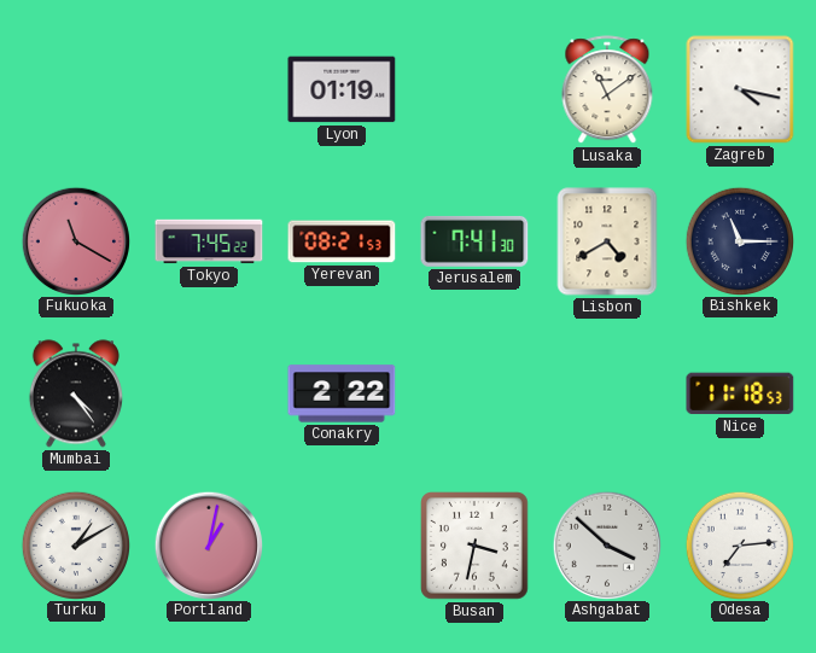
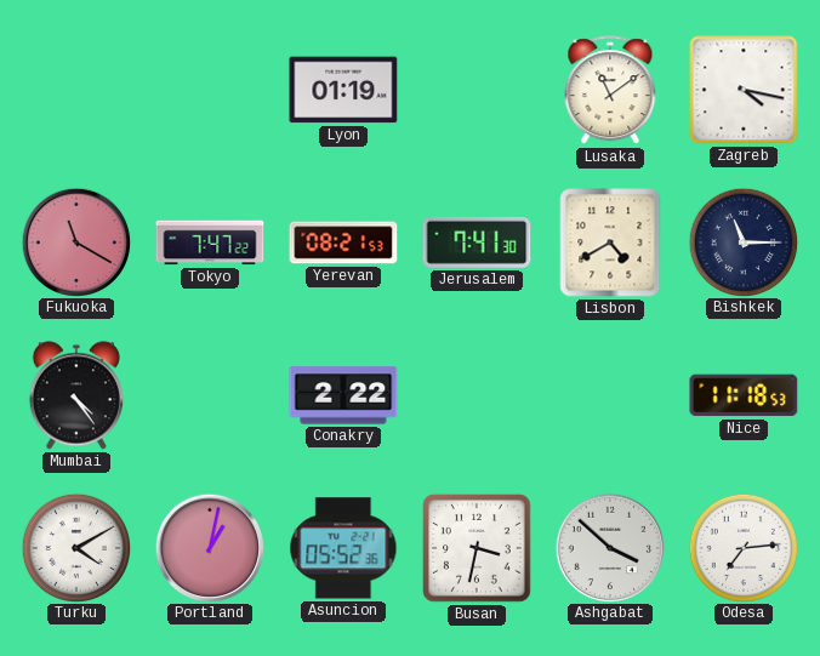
Tokyo: 7:45 -> 7:47 (210, 243)
Turku: 1:10 -> 4:10 (75, 547)
Asuncion: none -> 05:52 (343, 548)
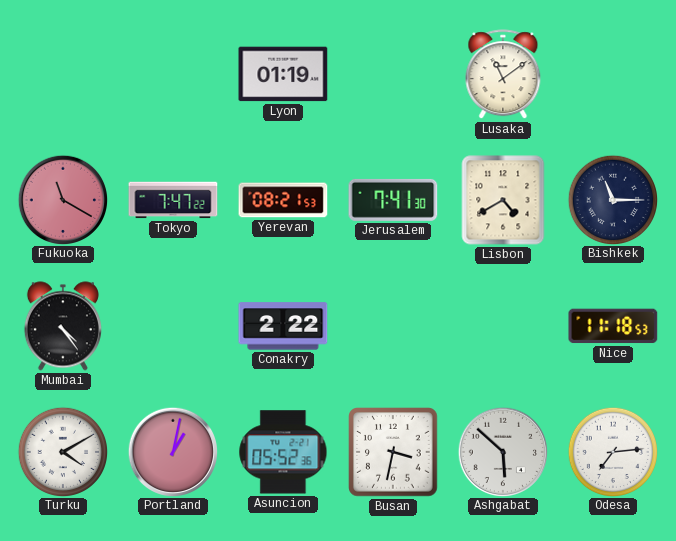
Zagreb: 4:17 -> none (744, 90)
Ashgabat: 3:52 -> 5:52 (502, 451)
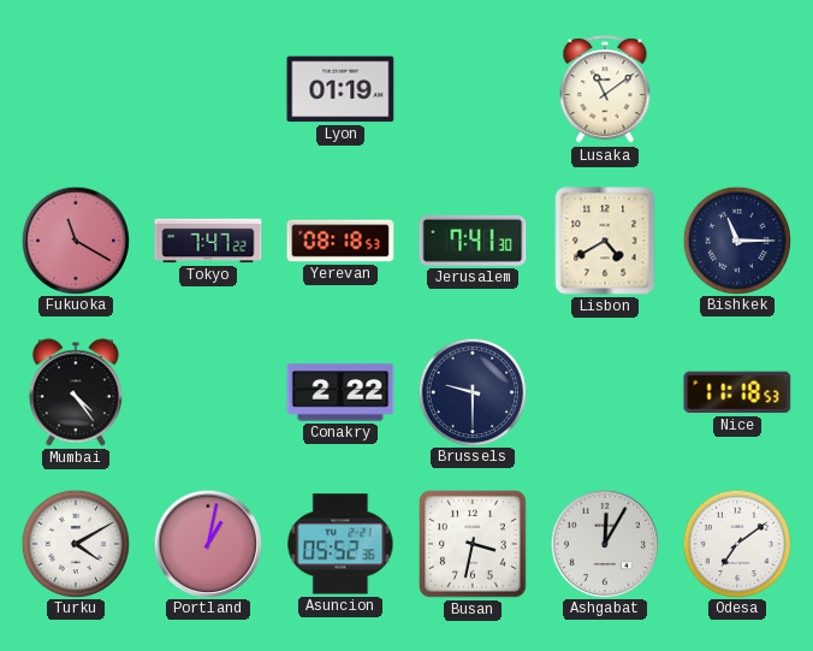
Yerevan: 08:21 -> 08:18 (340, 241)
Brussels: none -> 9:30 (471, 391)
Ashgabat: 5:52 -> 12:05 (604, 543)
Odesa: 7:14 -> 7:09 (736, 543)
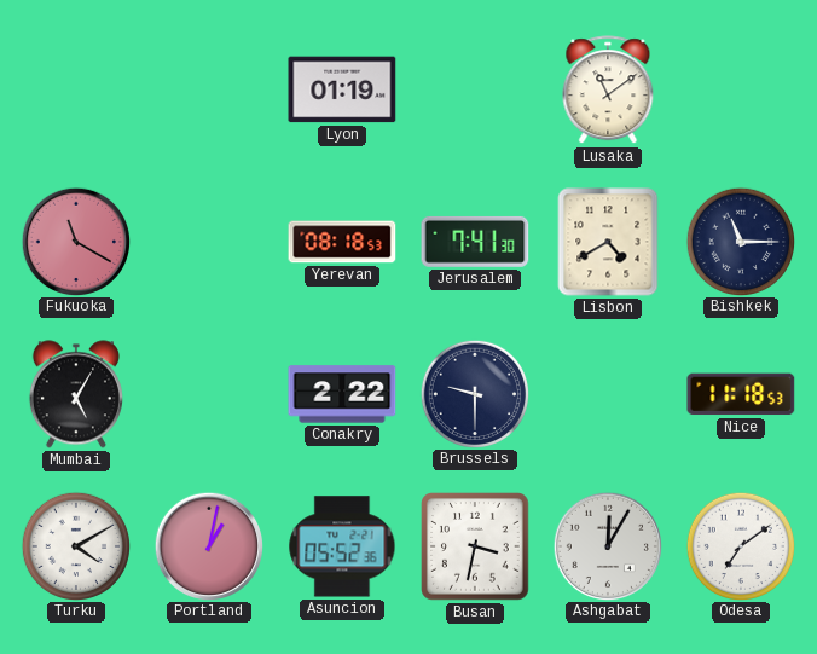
Tokyo: 7:47 -> none (208, 241)
Mumbai: 4:24 -> 5:05 (76, 394)
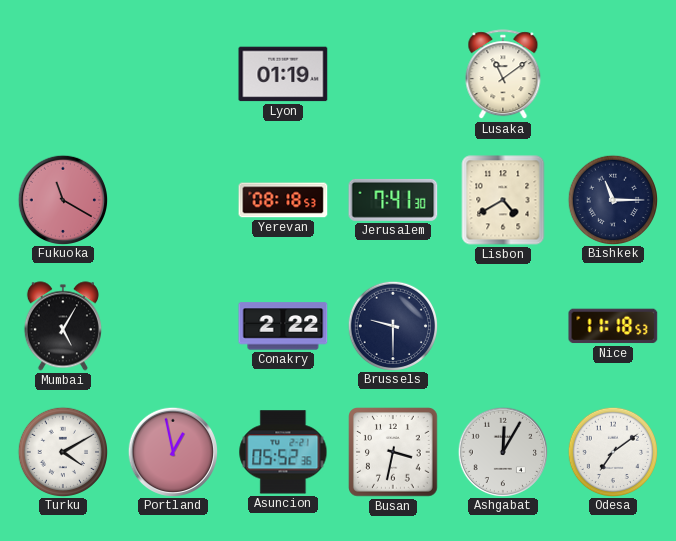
Portland: 1:02 -> 12:58 (172, 451)
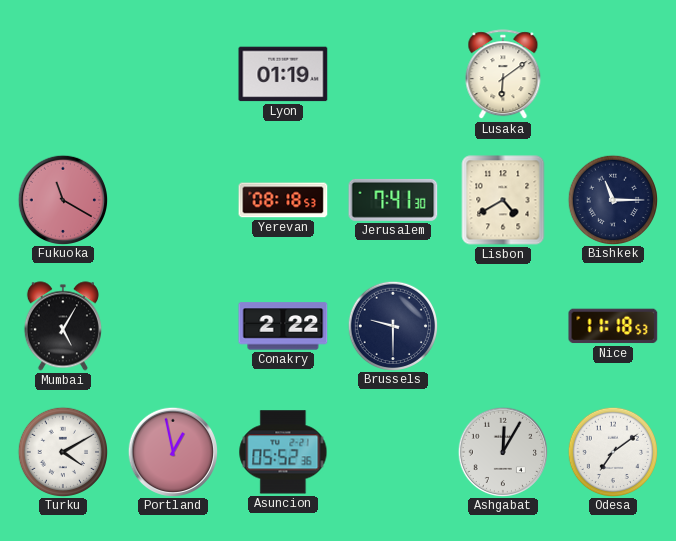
Lusaka: 11:09 -> 6:09 (503, 75)
Busan: 3:32 -> none (393, 452)
